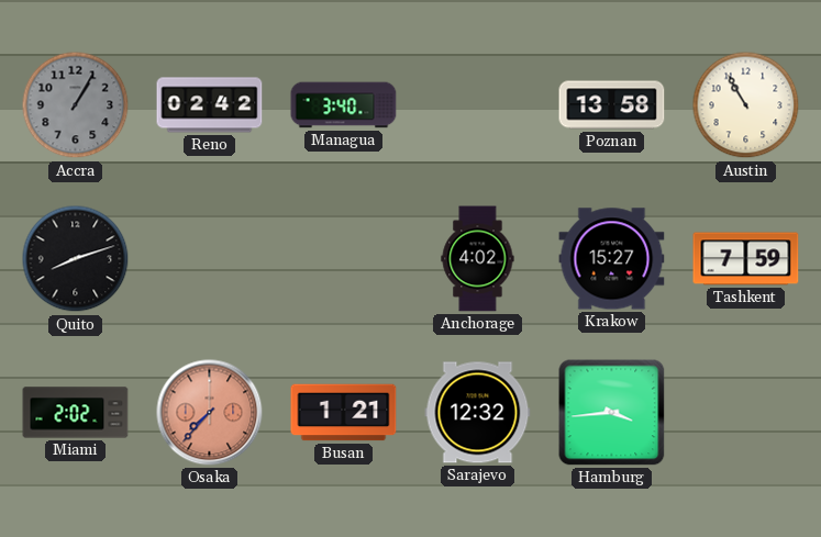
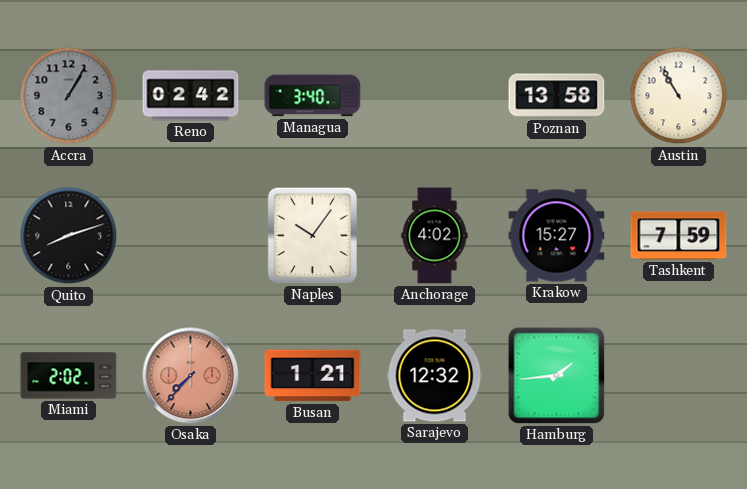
Naples: none -> 10:06 (312, 235)
Hamburg: 3:44 -> 1:44 (557, 376)
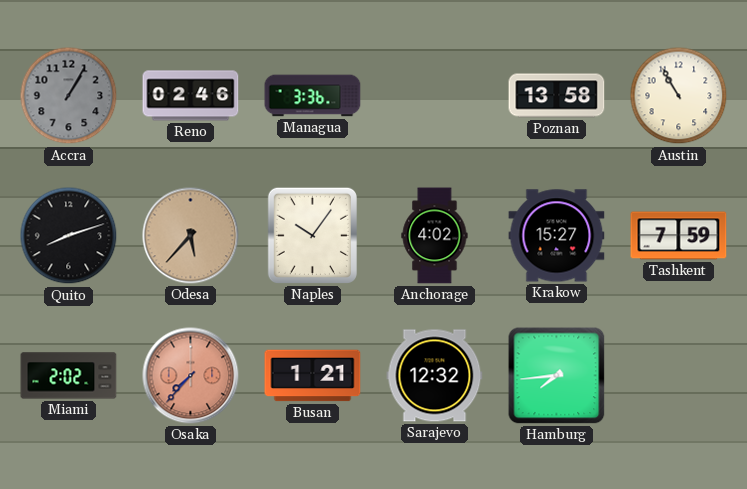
Reno: 02:42 -> 02:46 (191, 96)
Managua: 3:40 -> 3:36 (313, 96)
Odesa: none -> 5:37 (191, 236)
Hamburg: 1:44 -> 7:44 (557, 376)
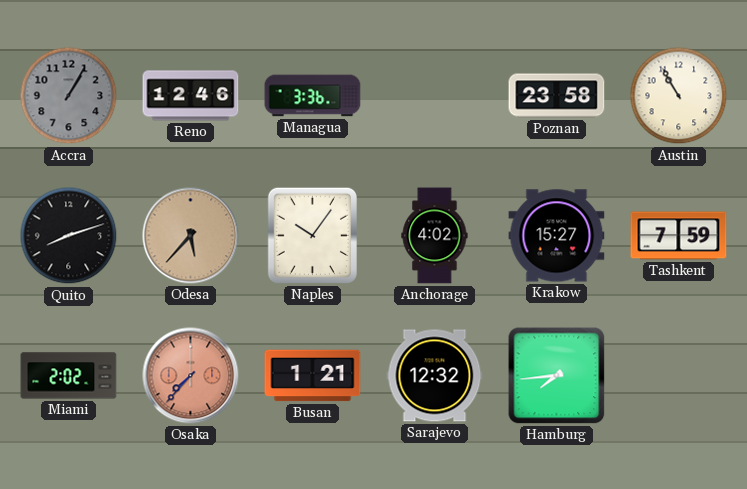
Reno: 02:46 -> 12:46 (191, 96)
Poznan: 13:58 -> 23:58 (557, 96)
